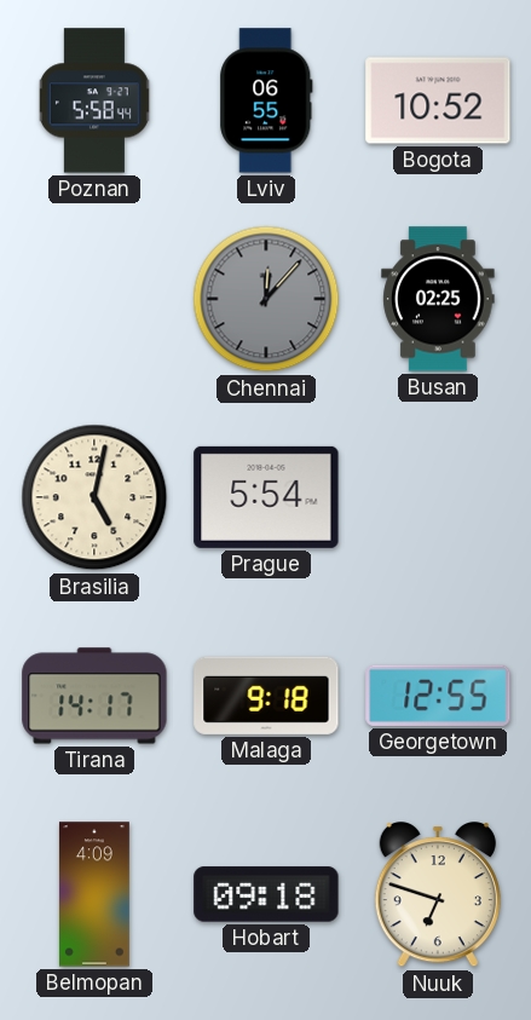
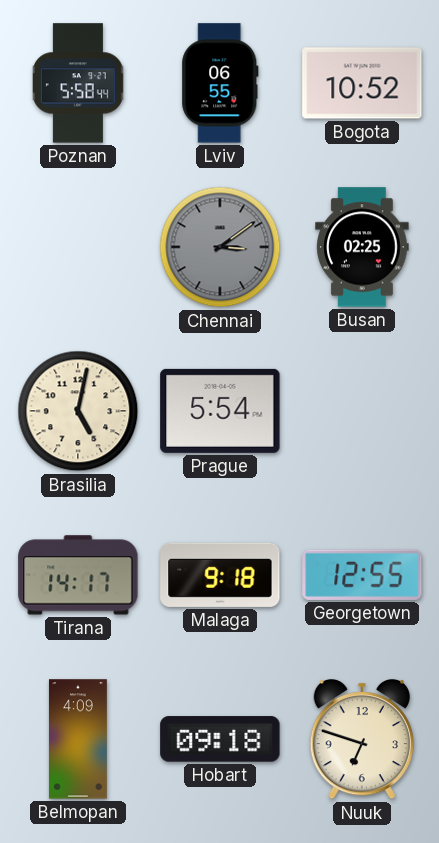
Chennai: 12:07 -> 3:09 (220, 247)
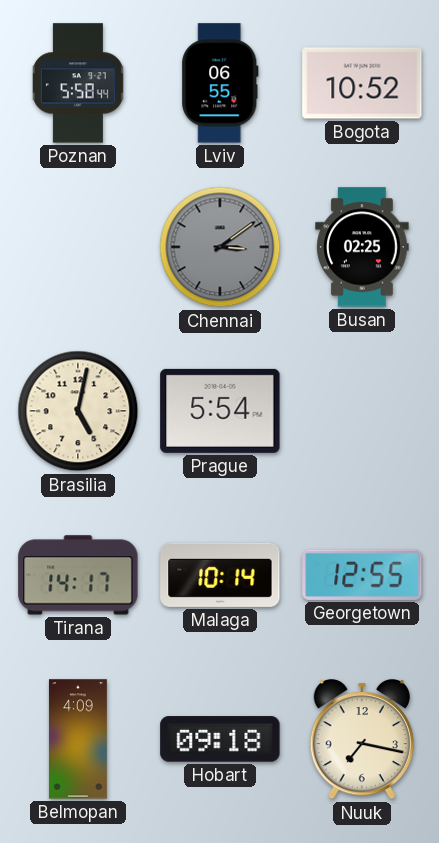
Malaga: 9:18 -> 10:14 (220, 575)
Nuuk: 6:48 -> 7:17 (362, 740)
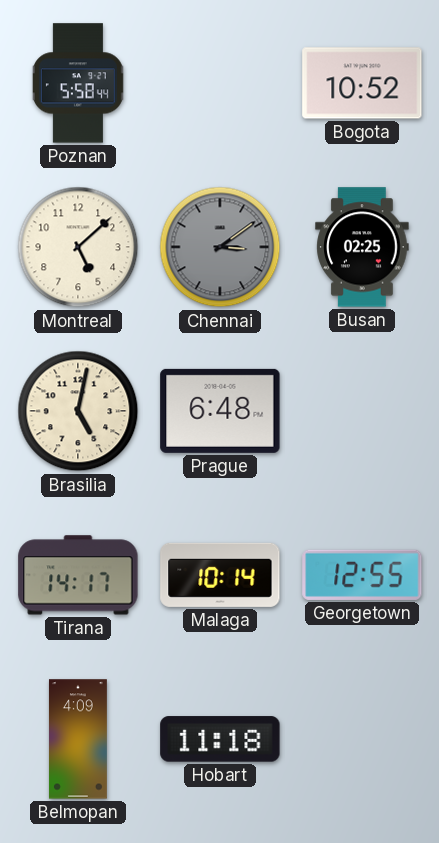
Lviv: 06:55 -> none (220, 83)
Montreal: none -> 5:08 (78, 247)
Prague: 5:54 -> 6:48 (220, 411)
Hobart: 09:18 -> 11:18 (220, 739)
Nuuk: 7:17 -> none (362, 740)
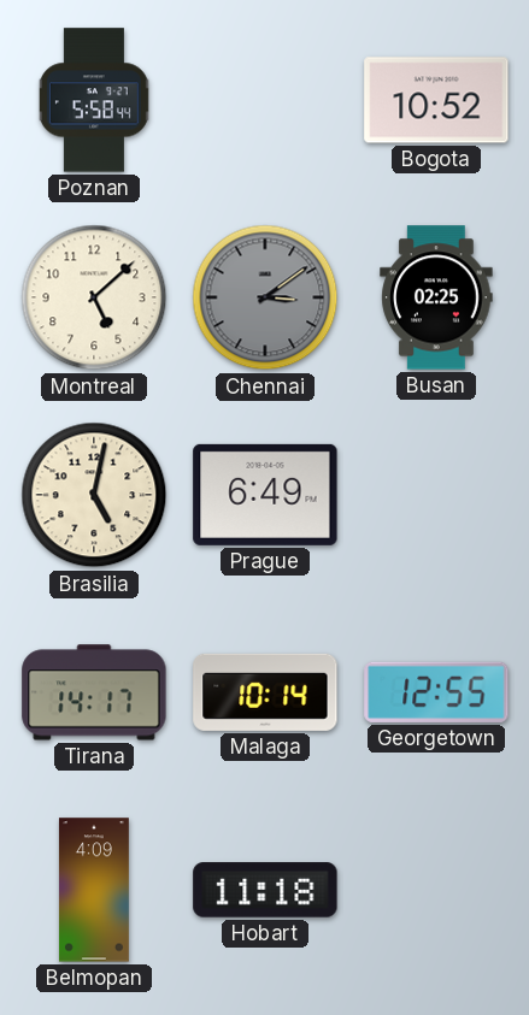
Prague: 6:48 -> 6:49 (265, 495)
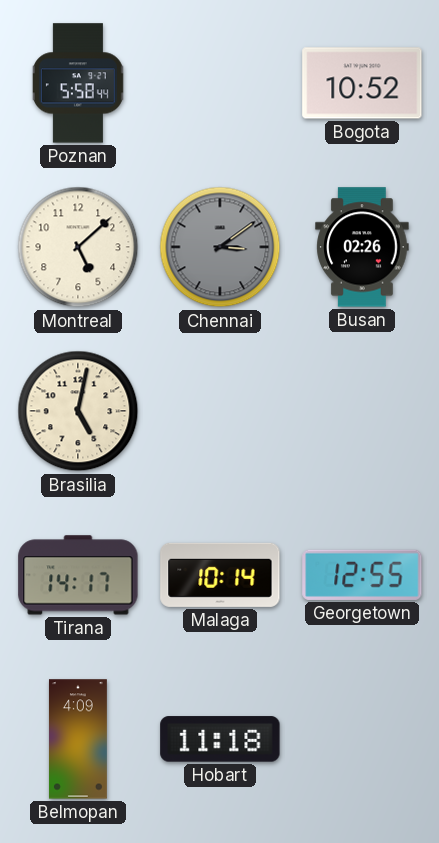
Busan: 02:25 -> 02:26 (362, 247)
Prague: 6:49 -> none (265, 495)
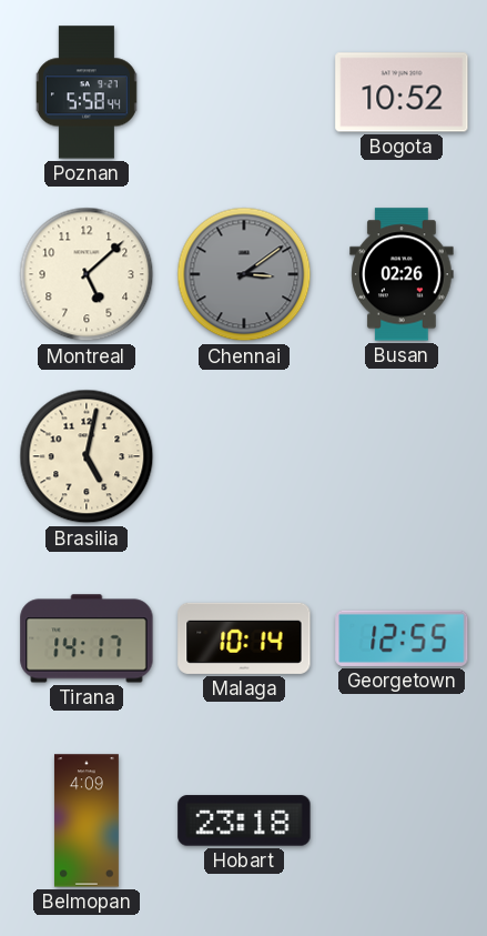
Hobart: 11:18 -> 23:18 (244, 821)
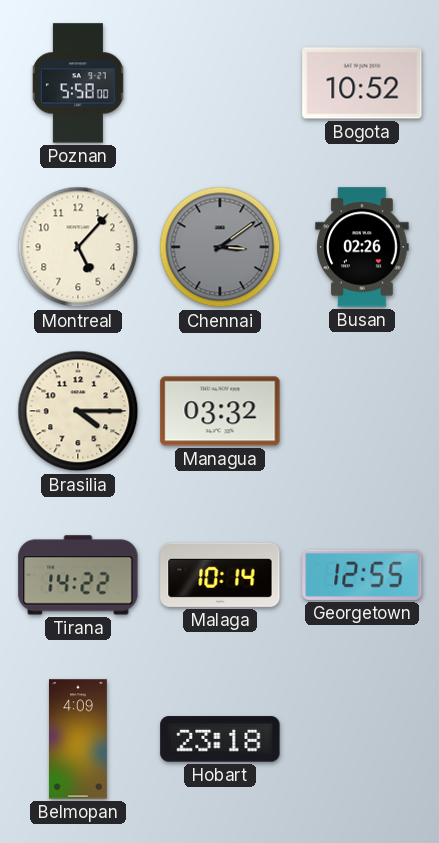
Poznan: 5:58:44 -> 5:58:00 (78, 83)
Montreal: 5:08 -> 5:07 (78, 247)
Brasilia: 5:02 -> 4:15 (78, 411)
Managua: none -> 03:32 (220, 411)
Tirana: 14:17 -> 14:22 (78, 575)
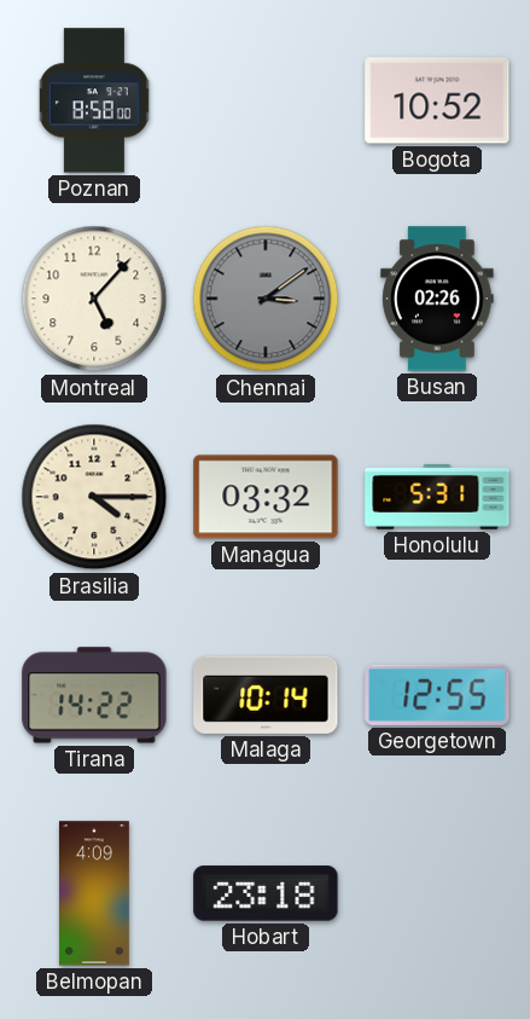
Poznan: 5:58 -> 8:58 (94, 100)
Honolulu: none -> 5:31 (437, 498)
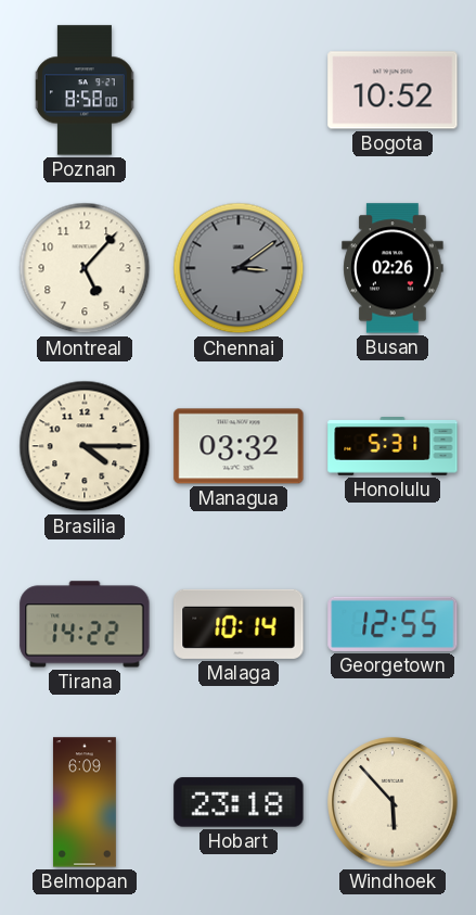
Belmopan: 4:09 -> 6:09 (85, 802)
Windhoek: none -> 5:53 (393, 802)
